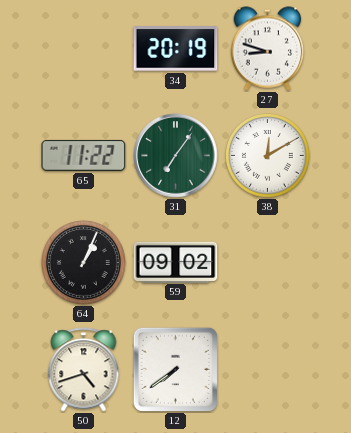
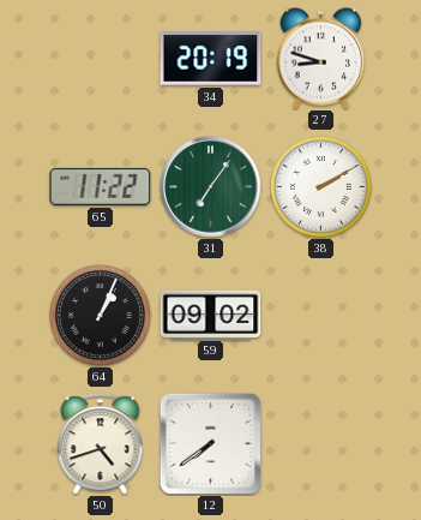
38: 12:10 -> 2:10 (321, 187)
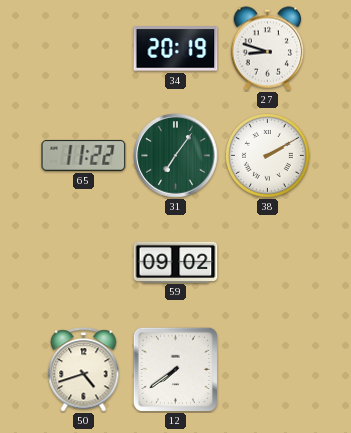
64: 1:04 -> none (101, 316)
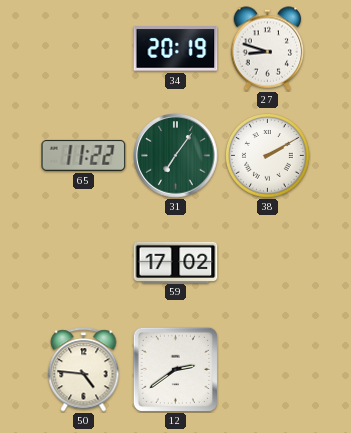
59: 09:02 -> 17:02 (176, 262)
50: 4:42 -> 4:46 (84, 370)
12: 7:39 -> 2:39 (175, 369)
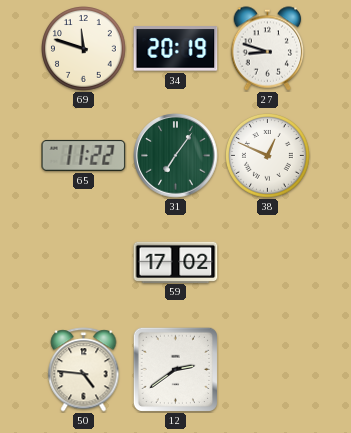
69: none -> 11:48 (84, 49)
38: 2:10 -> 12:49 (268, 156)
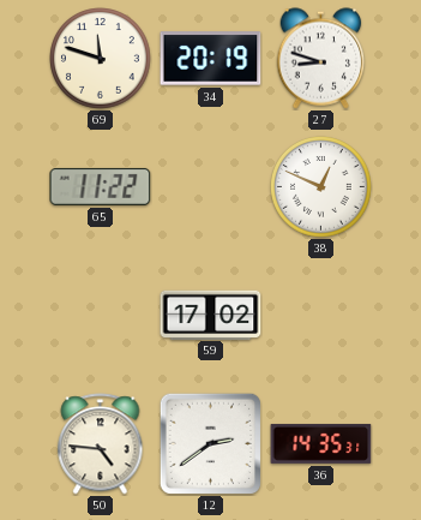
31: 7:06 -> none (176, 156)
36: none -> 14:35 (321, 443)
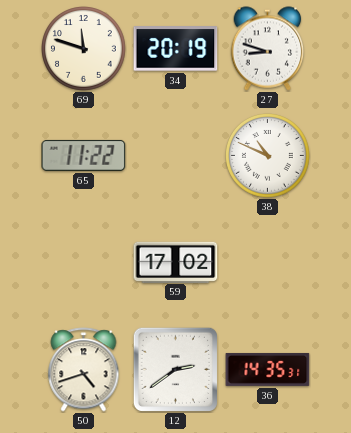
38: 12:49 -> 10:49 (268, 156)
50: 4:46 -> 4:42 (84, 370)
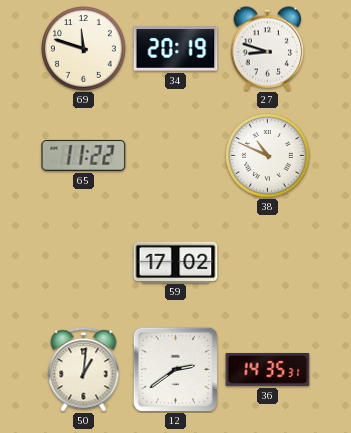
50: 4:42 -> 1:01 (84, 370)
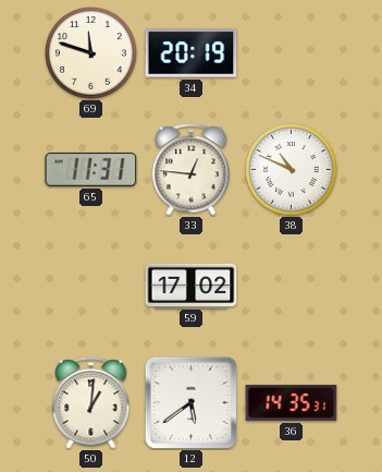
27: 8:48 -> none (268, 49)
65: 11:22 -> 11:31 (91, 169)
33: none -> 12:46 (192, 170)
12: 2:39 -> 5:39 (190, 402)
